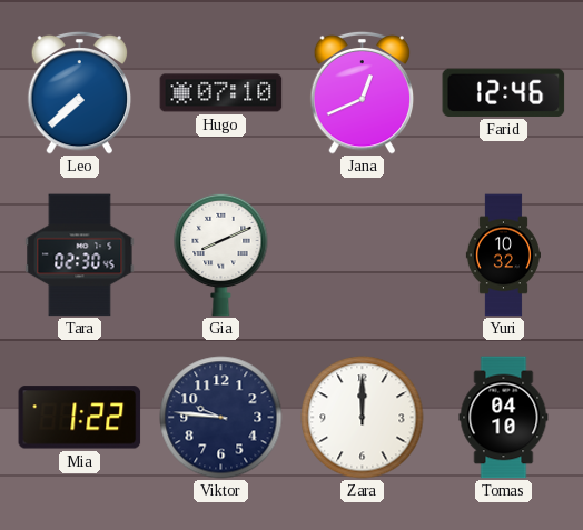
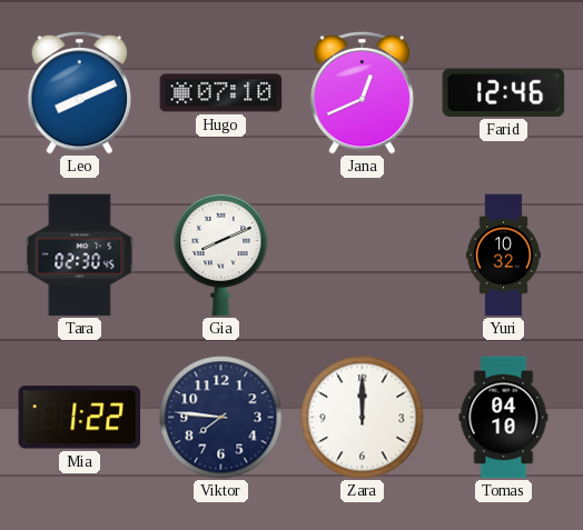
Leo: 7:38 -> 8:11 (80, 92)
Viktor: 9:46 -> 7:46 (221, 418)
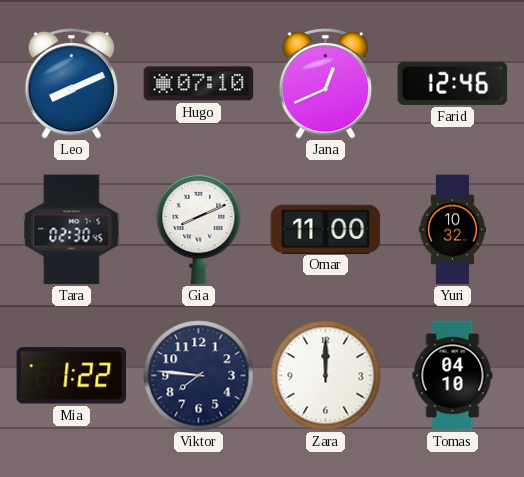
Omar: none -> 11:00 (326, 229)
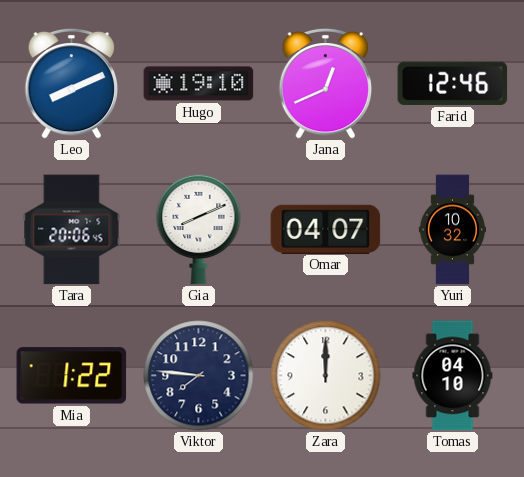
Hugo: 07:10 -> 19:10 (199, 84)
Tara: 02:30 -> 20:06 (72, 230)
Omar: 11:00 -> 04:07 (326, 229)
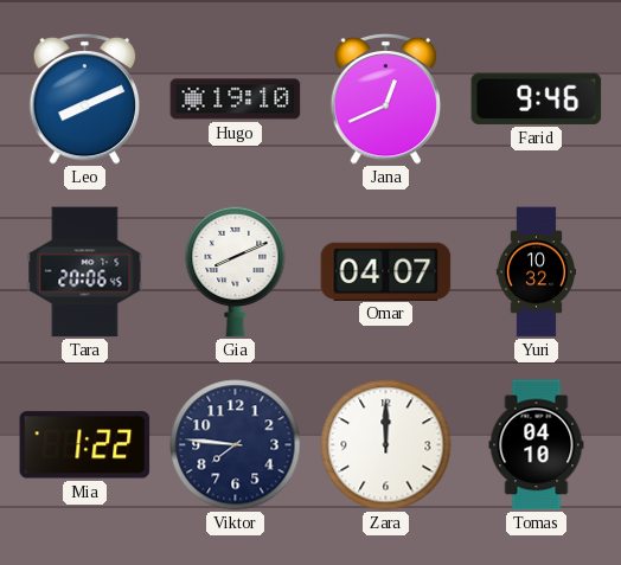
Farid: 12:46 -> 9:46 (537, 98)
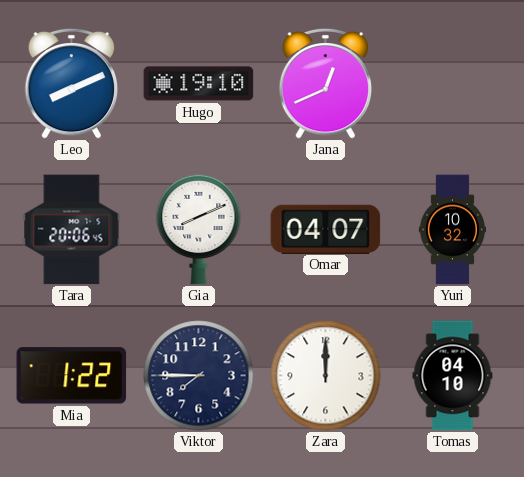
Farid: 9:46 -> none (537, 98)
Viktor: 7:46 -> 7:45 (199, 376)
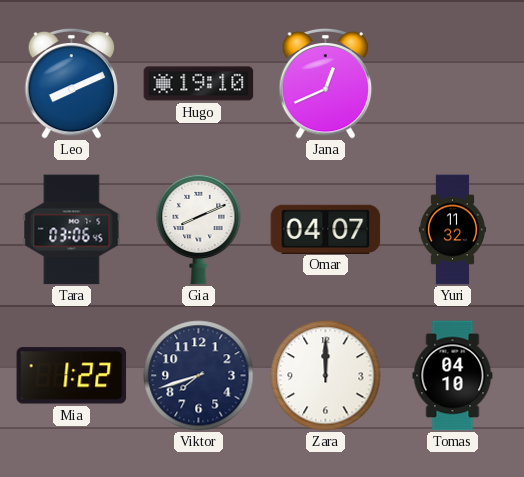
Tara: 20:06 -> 03:06 (72, 230)
Yuri: 10:32 -> 11:32 (452, 230)
Viktor: 7:45 -> 7:42 (199, 376)
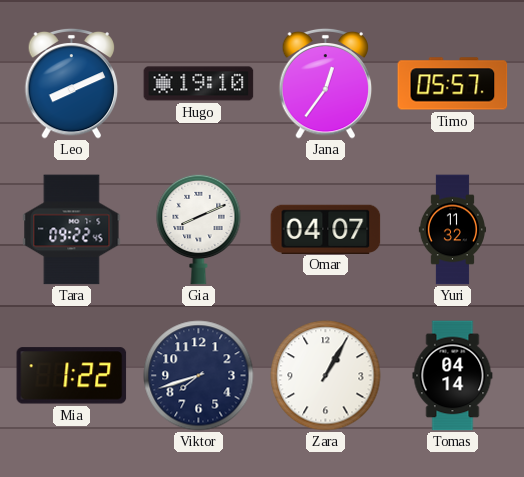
Jana: 12:41 -> 12:36 (326, 83)
Timo: none -> 05:57 (453, 84)
Tara: 03:06 -> 09:22 (72, 230)
Zara: 12:00 -> 1:05 (326, 376)
Tomas: 04:10 -> 04:14 (453, 376)
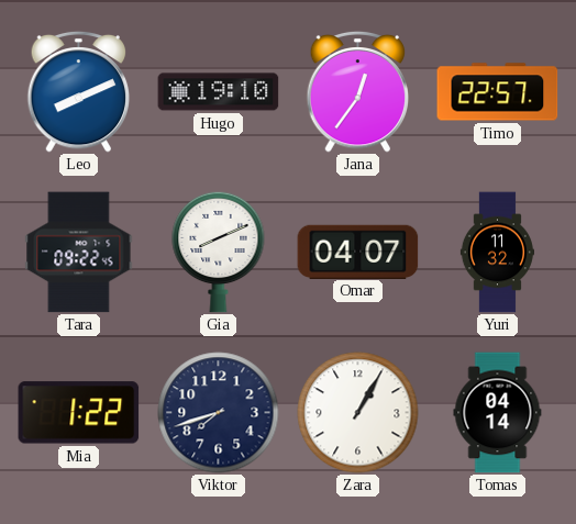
Timo: 05:57 -> 22:57 (498, 92)
